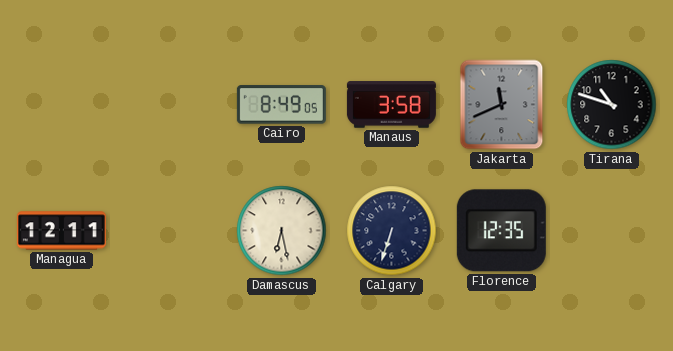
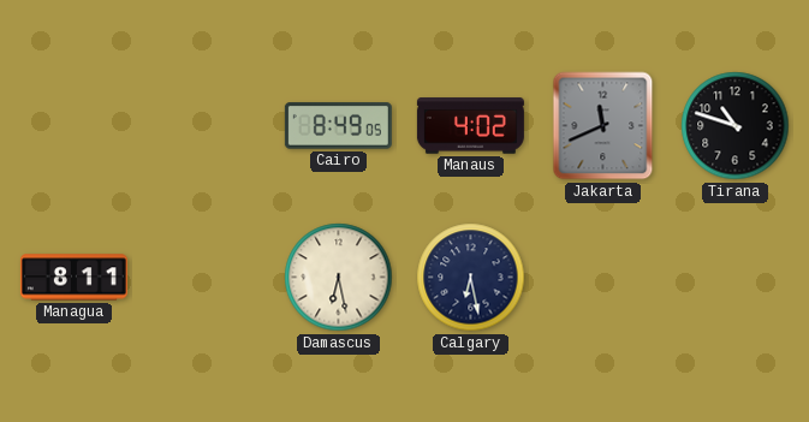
Manaus: 3:58 -> 4:02 (470, 126)
Managua: 12:11 -> 8:11 (73, 278)
Calgary: 6:33 -> 6:28 (471, 278)
Florence: 12:35 -> none (501, 231)
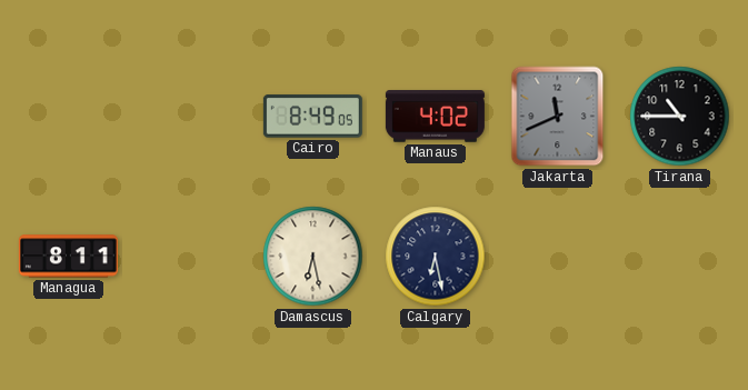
Tirana: 10:48 -> 10:45 (680, 117)
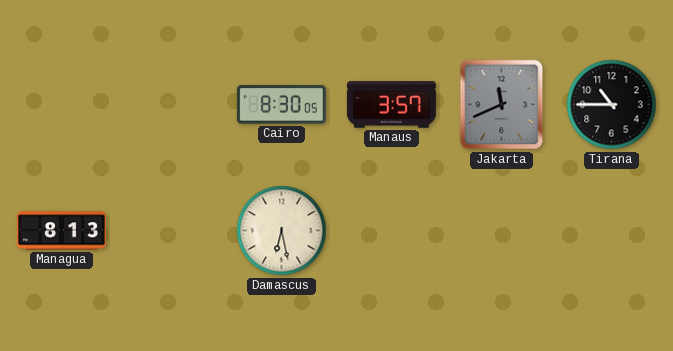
Cairo: 8:49 -> 8:30 (281, 105)
Manaus: 4:02 -> 3:57 (391, 105)
Managua: 8:11 -> 8:13 (61, 231)
Calgary: 6:28 -> none (436, 257)
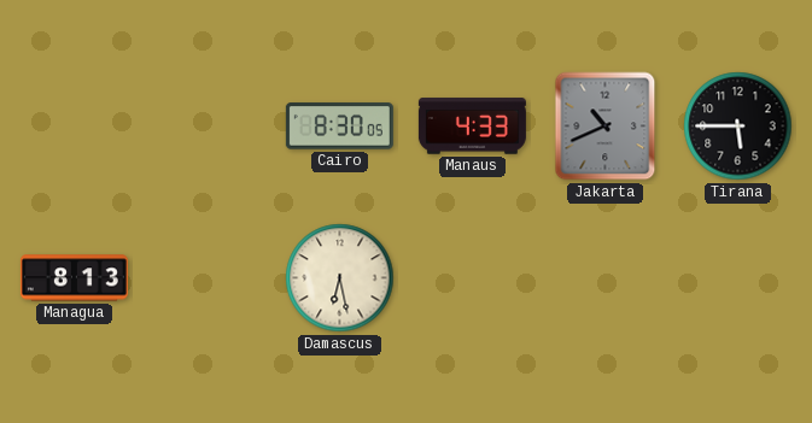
Manaus: 3:57 -> 4:33 (472, 127)
Jakarta: 11:41 -> 10:41 (606, 127)
Tirana: 10:45 -> 5:45 (738, 127)
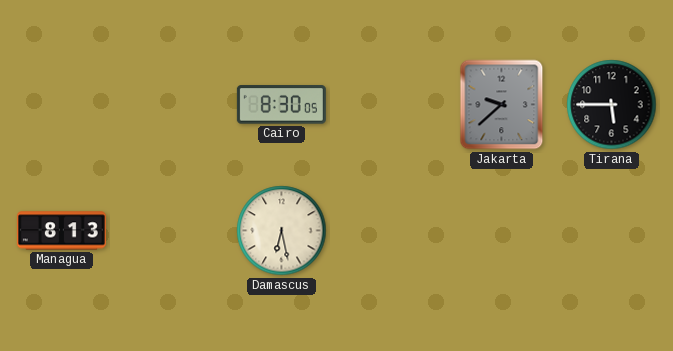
Manaus: 4:33 -> none (472, 127)
Jakarta: 10:41 -> 9:38 (502, 105)
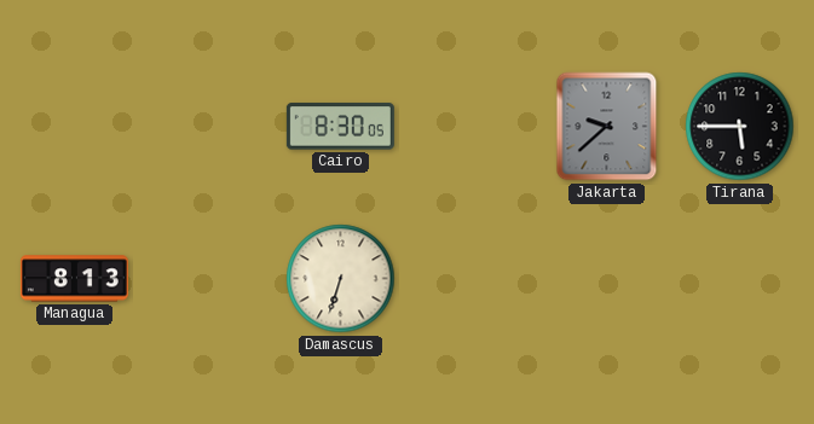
Damascus: 6:28 -> 6:33 (341, 279)
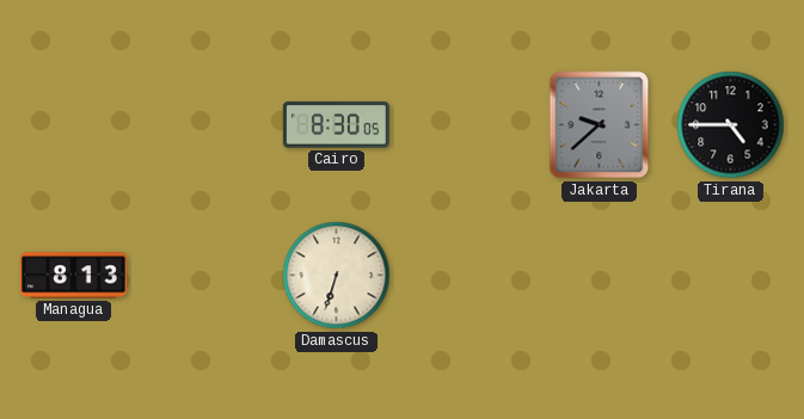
Tirana: 5:45 -> 4:45 (731, 125)
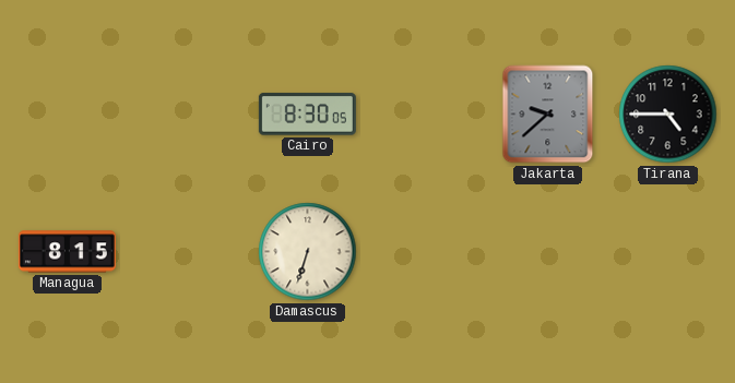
Managua: 8:13 -> 8:15 (67, 252)
